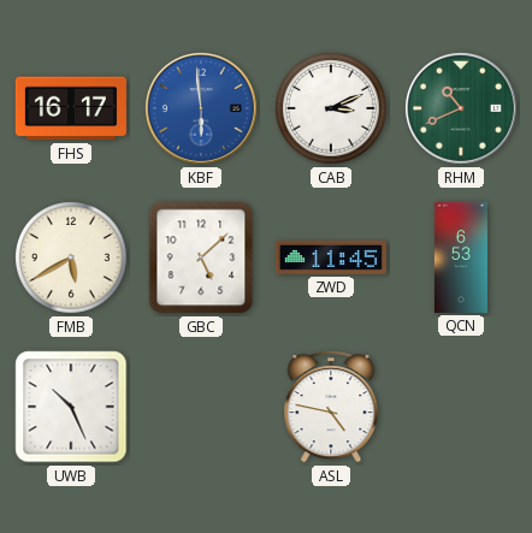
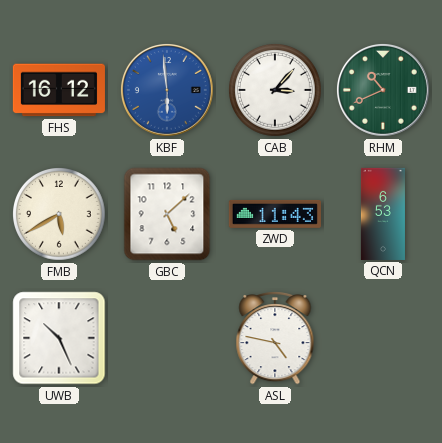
FHS: 16:17 -> 16:12 (59, 90)
CAB: 3:11 -> 3:07 (276, 91)
ZWD: 11:45 -> 11:43 (275, 214)
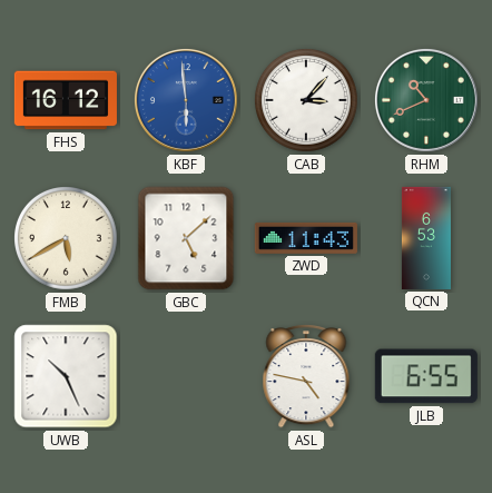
JLB: none -> 6:55 (426, 376)
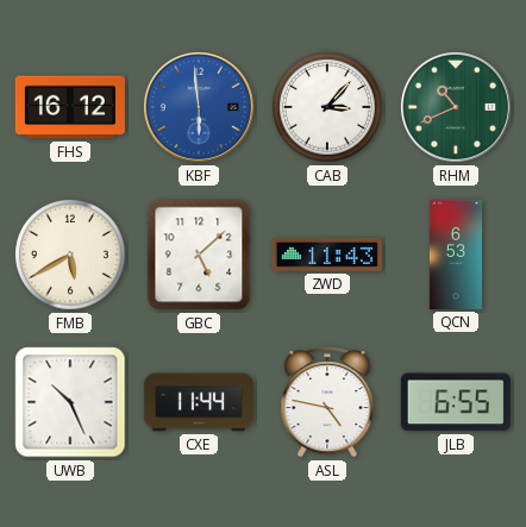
CXE: none -> 11:44 (199, 402)
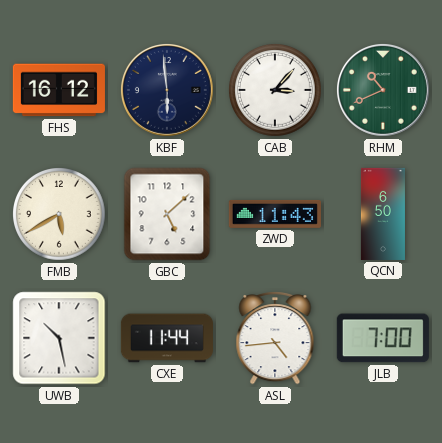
KBF dial: blue -> navy (167, 90)
QCN: 6:53 -> 6:50 (383, 214)
UWB: 10:26 -> 10:28 (59, 338)
ASL: 4:47 -> 4:44 (275, 339)
JLB: 6:55 -> 7:00 (383, 338)
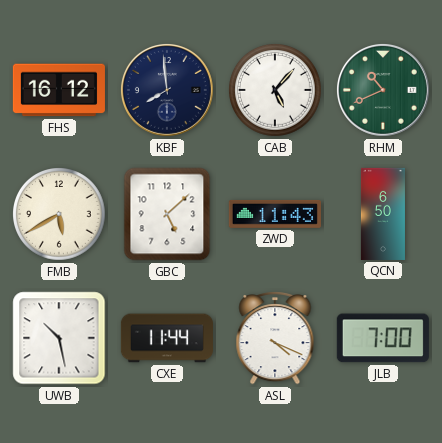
KBF: 5:59 -> 7:59 (167, 90)
CAB: 3:07 -> 5:07 (276, 91)
ASL: 4:44 -> 4:19 (275, 339)
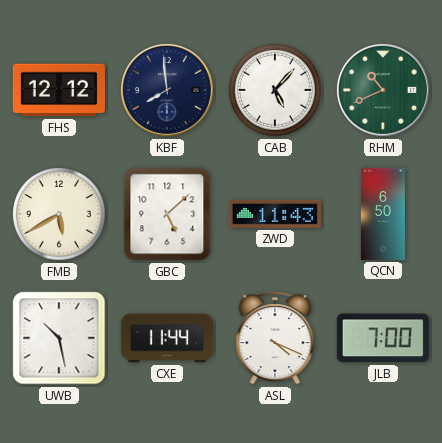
FHS: 16:12 -> 12:12 (59, 90)
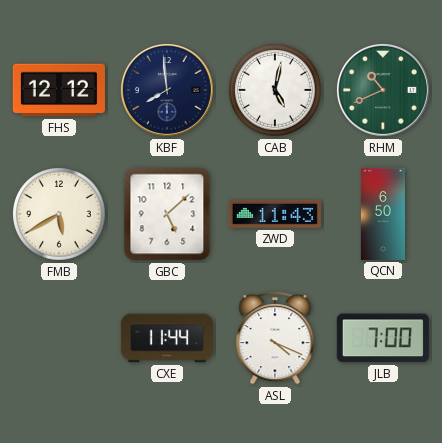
CAB: 5:07 -> 5:02 (276, 91)
UWB: 10:28 -> none (59, 338)
